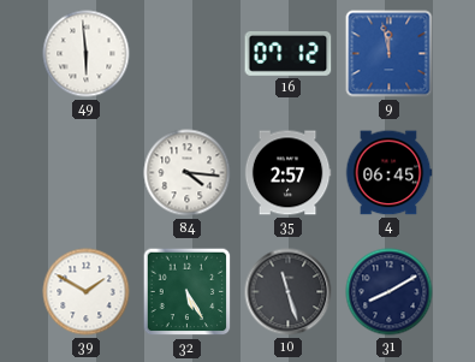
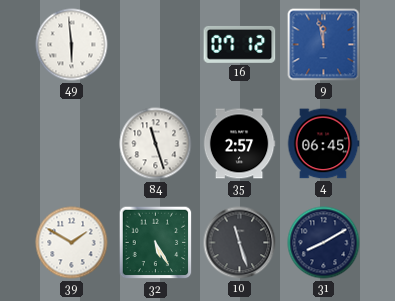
84: 4:16 -> 11:27 (156, 144)
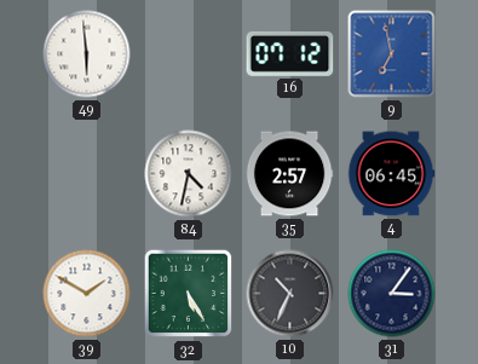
9: 11:58 -> 6:58 (392, 54)
84: 11:27 -> 4:32 (189, 174)
10: 11:27 -> 10:34 (290, 294)
31: 8:10 -> 3:06 (392, 294)
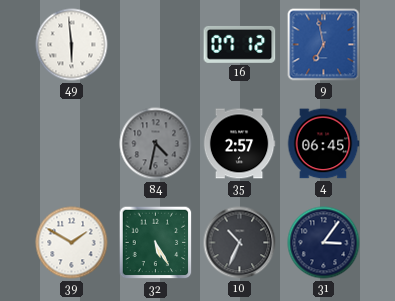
84 dial: white -> grey (156, 144)
